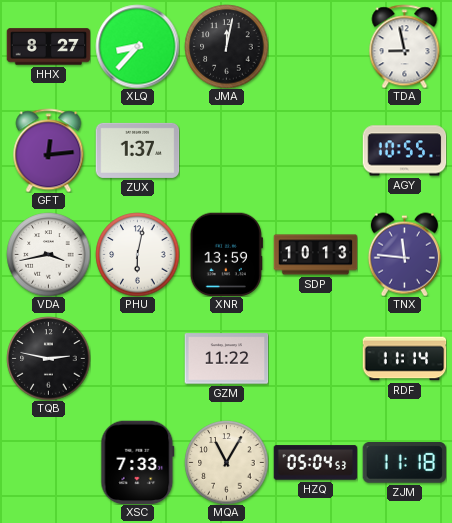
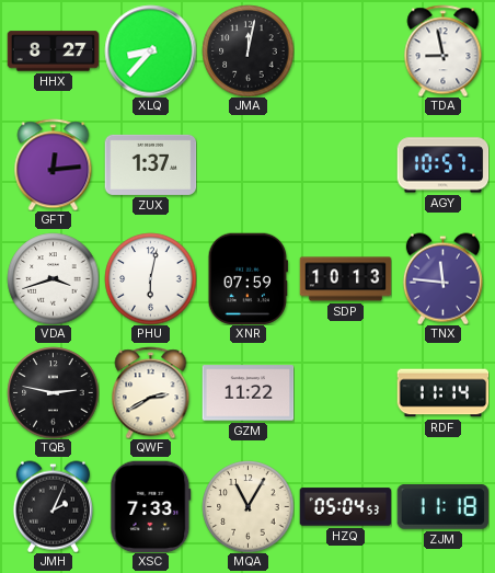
AGY: 10:55 -> 10:57 (442, 165)
VDA: 3:43 -> 3:42 (53, 278)
XNR: 13:59 -> 07:59 (248, 278)
QWF: none -> 2:40 (151, 392)
JMH: none -> 2:04 (53, 506)
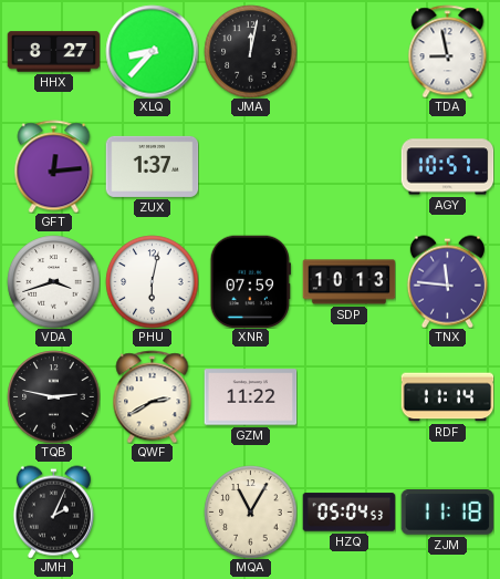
XSC: 7:33 -> none (151, 506)
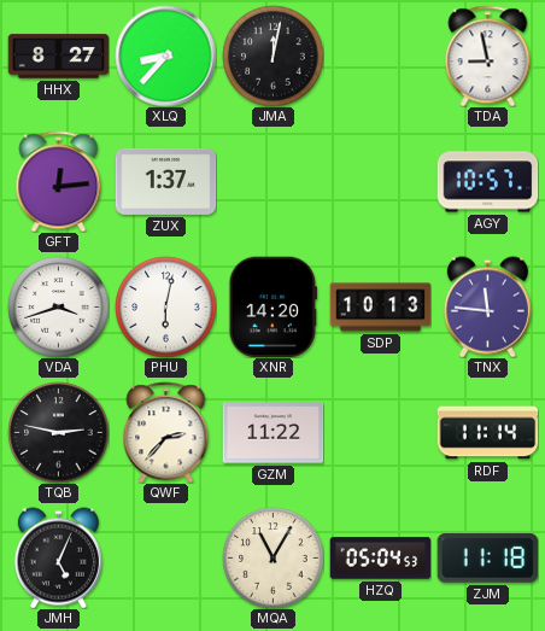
XNR: 07:59 -> 14:20 (272, 306)
QWF: 2:40 -> 2:37 (166, 432)
JMH: 2:04 -> 5:04 (58, 557)
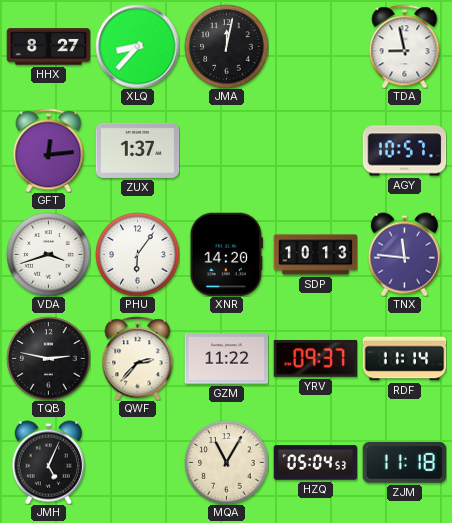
PHU: 6:02 -> 6:06 (137, 254)
YRV: none -> 09:37 (315, 358)
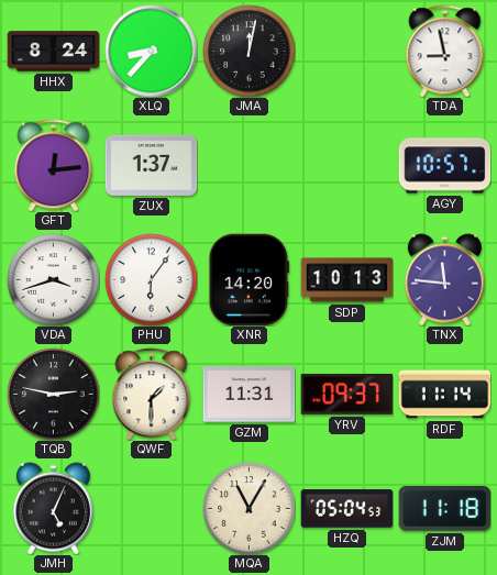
HHX: 8:27 -> 8:24 (53, 52)
QWF: 2:37 -> 1:30 (152, 394)
GZM: 11:22 -> 11:31 (248, 395)
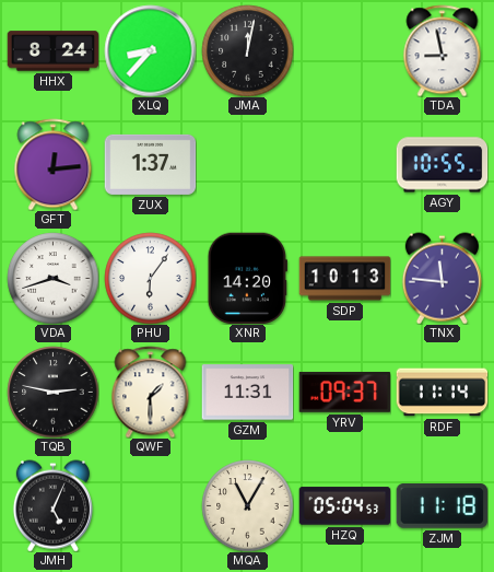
AGY: 10:57 -> 10:55 (442, 165)
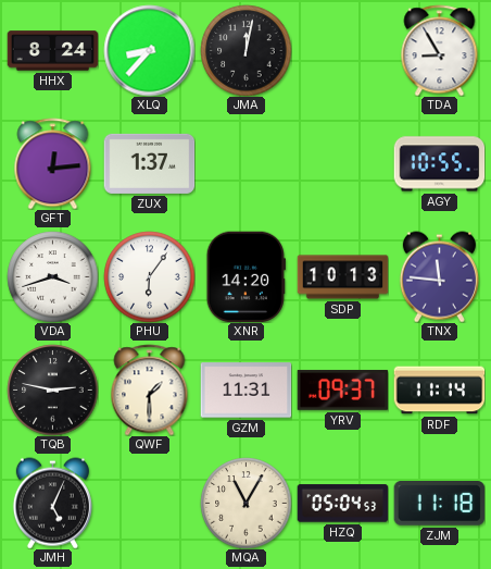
TDA: 8:58 -> 8:55 (440, 50)
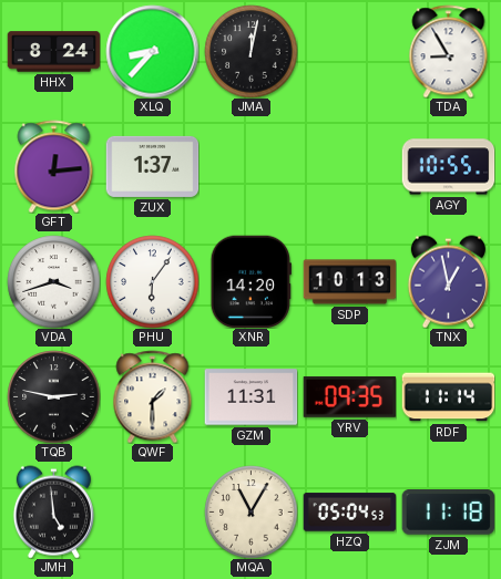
TNX: 11:46 -> 12:58 (448, 281)
YRV: 09:37 -> 09:35 (349, 396)
JMH: 5:04 -> 4:59 (53, 511)
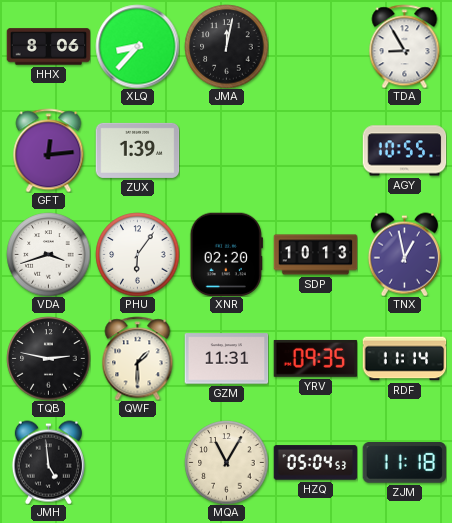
HHX: 8:24 -> 8:06 (48, 47)
ZUX: 1:37 -> 1:39 (137, 150)
XNR: 14:20 -> 02:20 (226, 254)
